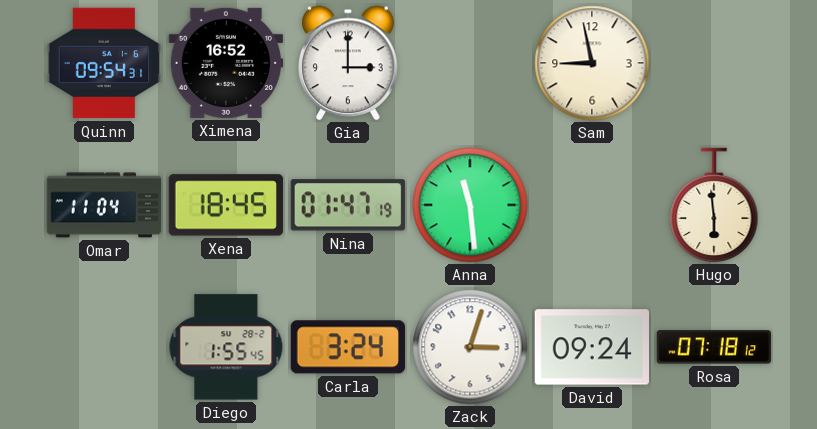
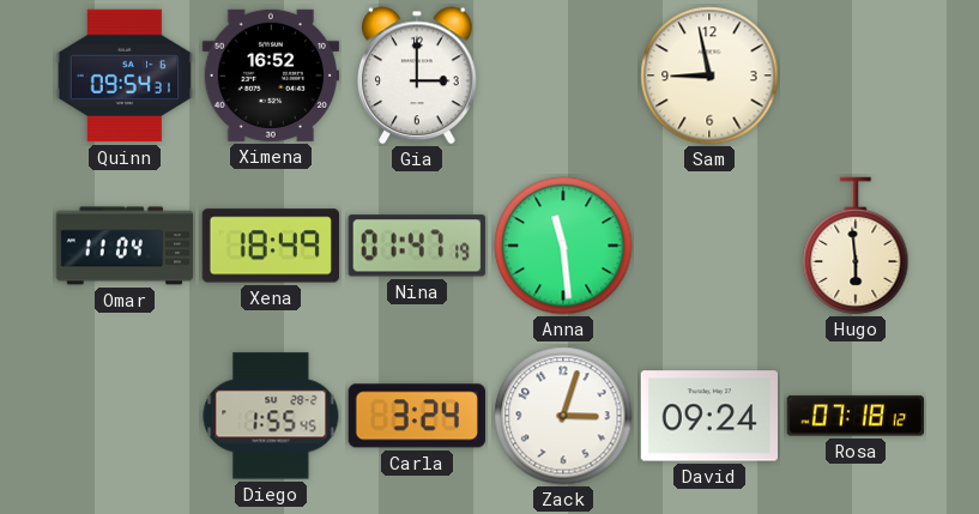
Xena: 18:45 -> 18:49 (271, 246)
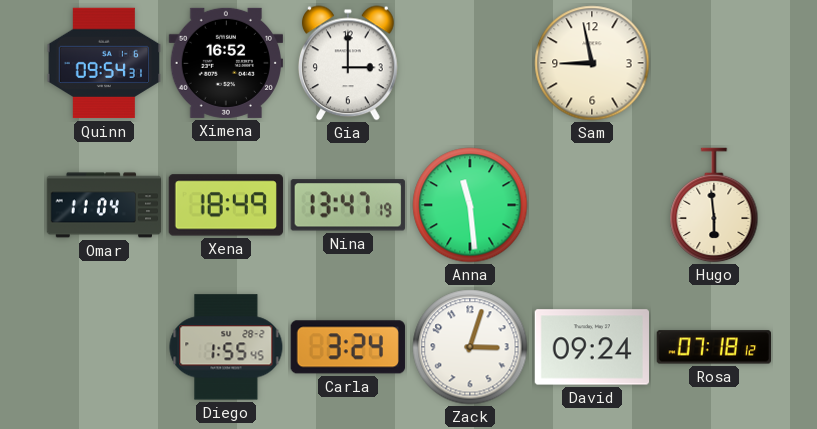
Nina: 01:47 -> 13:47 (348, 205)
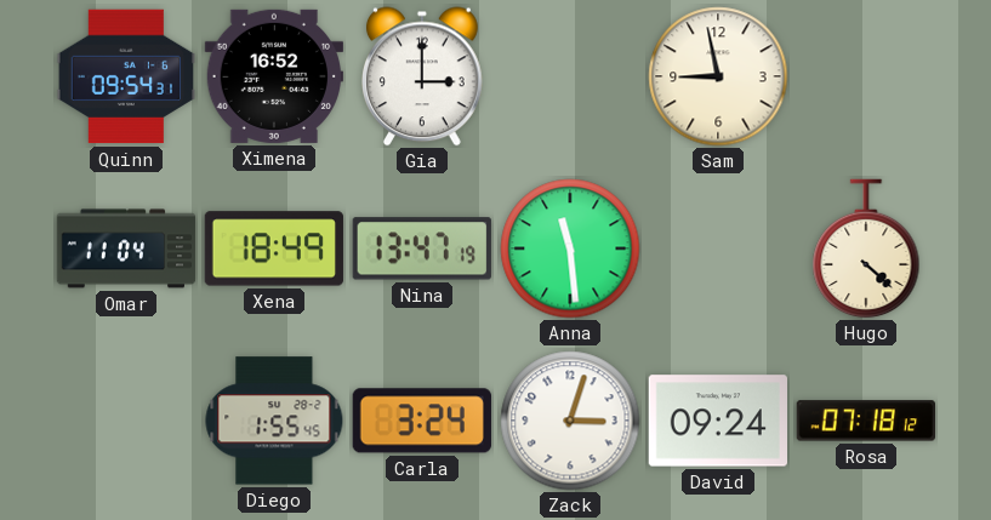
Hugo: 5:59 -> 4:22 (866, 248)
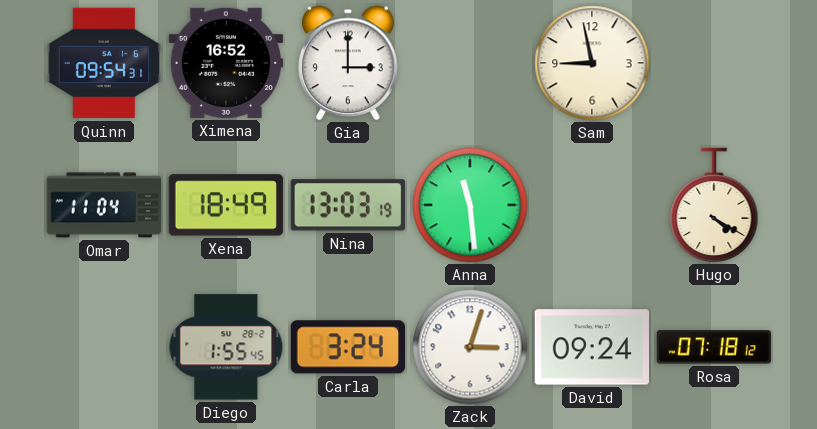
Nina: 13:47 -> 13:03 (348, 205)
Hugo: 4:22 -> 4:20 (714, 205)
